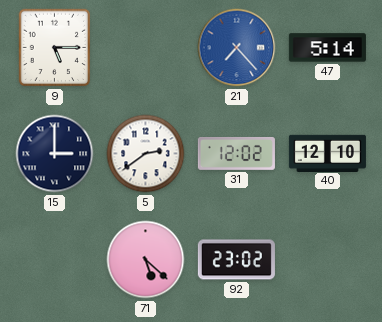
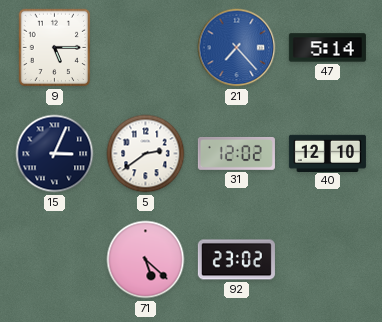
15: 3:00 -> 3:04 (55, 154)
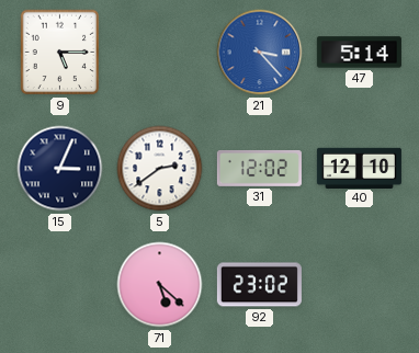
21: 7:23 -> 3:23 (260, 53)
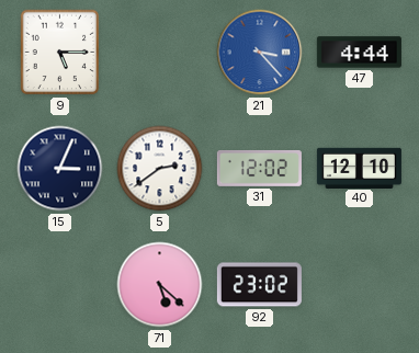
47: 5:14 -> 4:44 (359, 53)
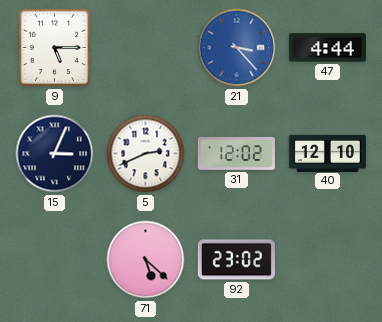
5: 2:39 -> 2:41 (146, 154)
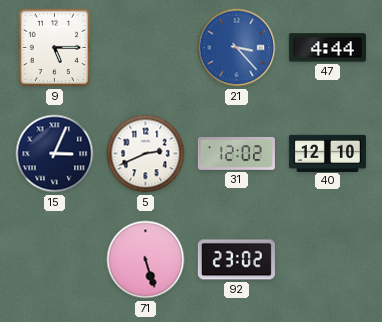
71: 5:22 -> 5:27 (146, 260)
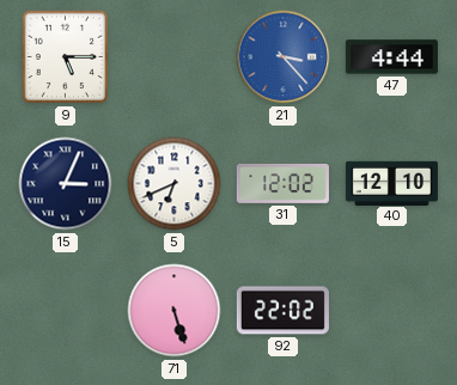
5: 2:41 -> 6:41 (175, 184)
92: 23:02 -> 22:02 (282, 311)
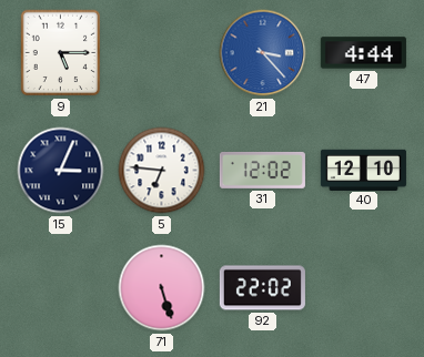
5: 6:41 -> 6:46 (162, 171)
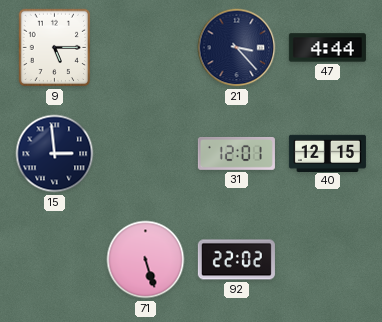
21 dial: blue -> navy (237, 48)
15: 3:04 -> 2:59 (55, 154)
5: 6:46 -> none (162, 171)
31: 12:02 -> 12:01 (236, 153)
40: 12:10 -> 12:15 (327, 153)
